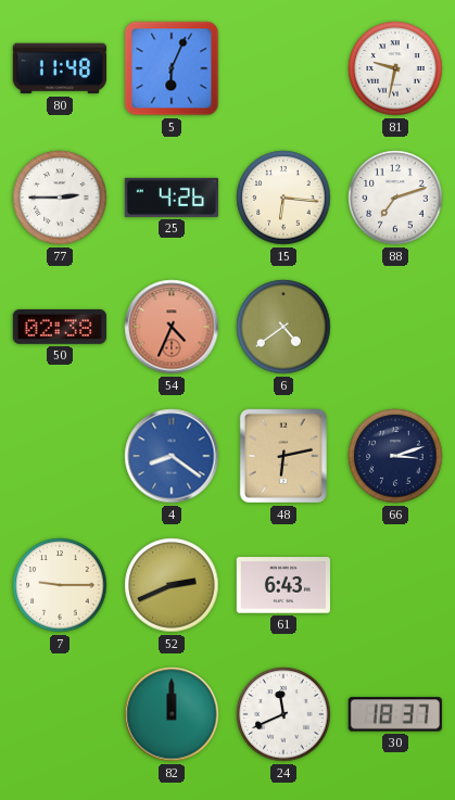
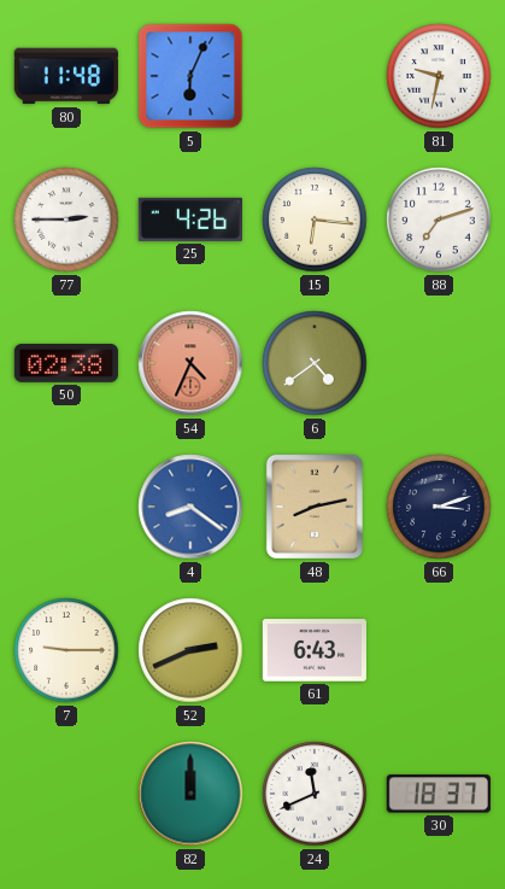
48: 6:13 -> 8:13 (315, 507)
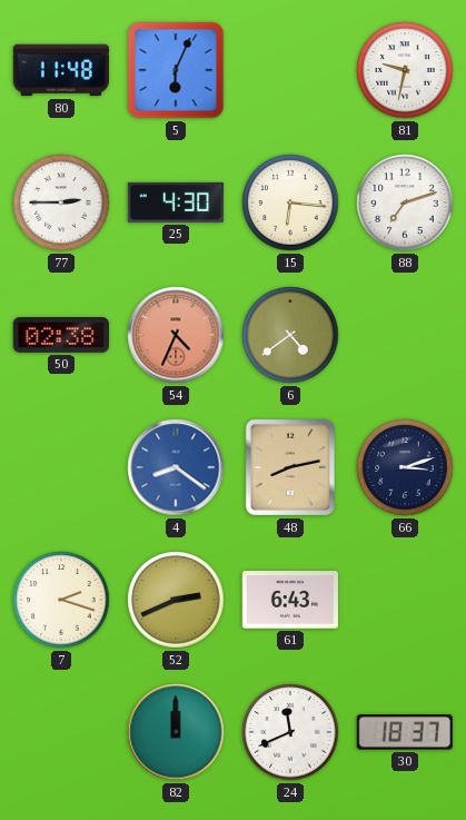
25: 4:26 -> 4:30 (176, 202)
7: 9:15 -> 2:18 (61, 600)
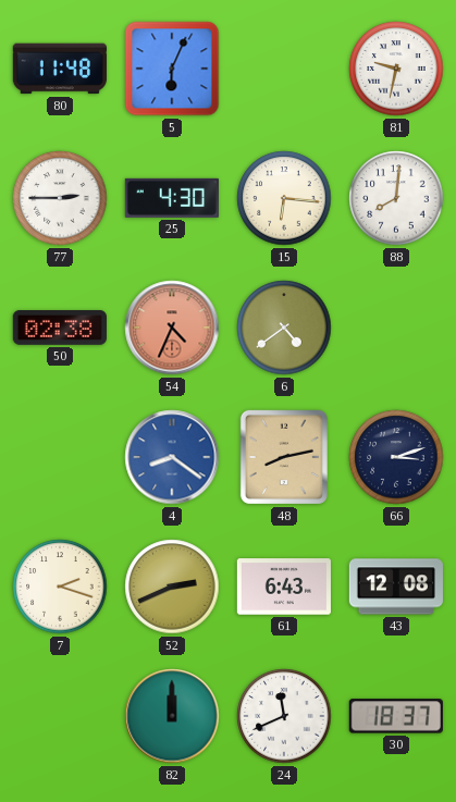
88: 7:12 -> 8:01 (396, 198)
43: none -> 12:08 (396, 587)
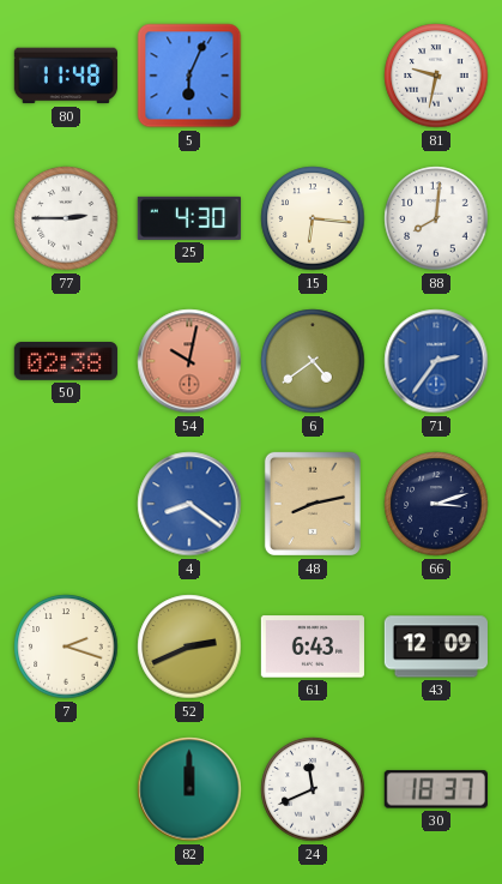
54: 4:34 -> 10:02 (189, 361)
71: none -> 2:36 (436, 361)
43: 12:08 -> 12:09 (436, 647)
